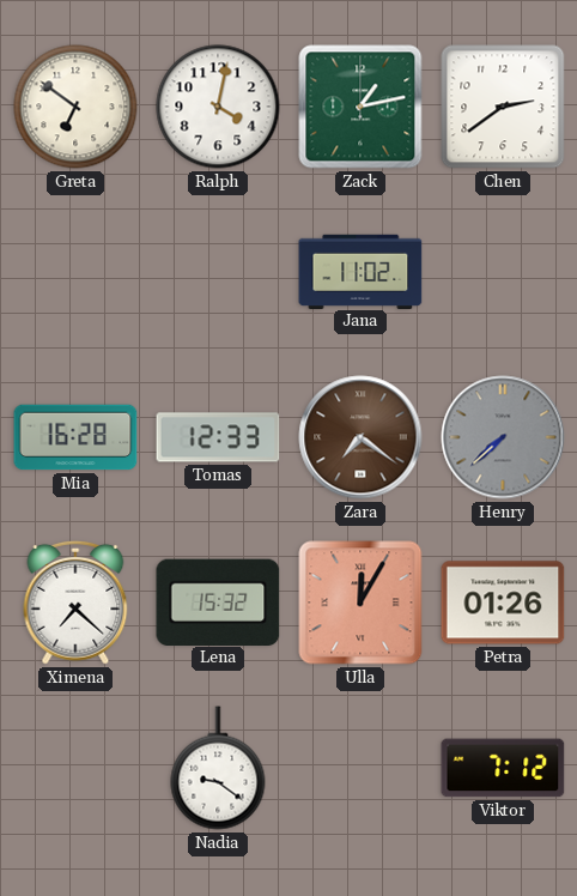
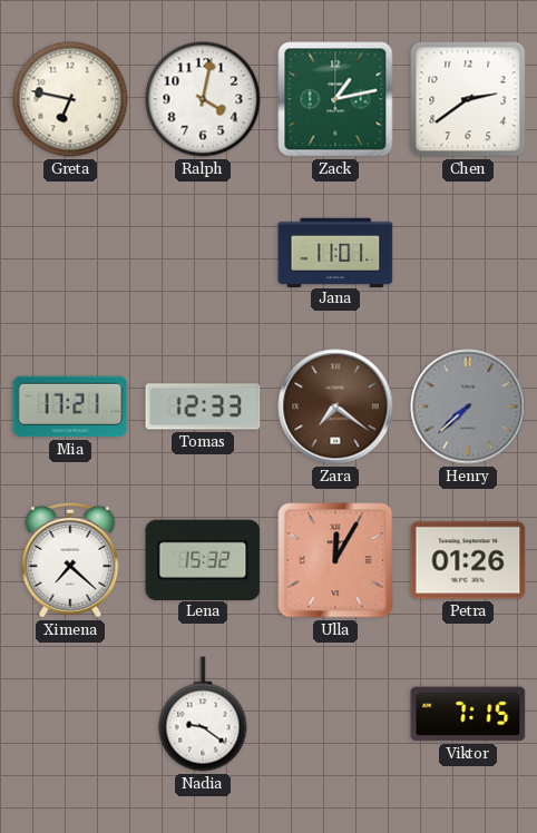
Greta: 6:51 -> 6:47 (70, 99)
Jana: 11:02 -> 11:01 (335, 252)
Mia: 16:28 -> 17:21 (70, 406)
Viktor: 7:12 -> 7:15 (468, 714)
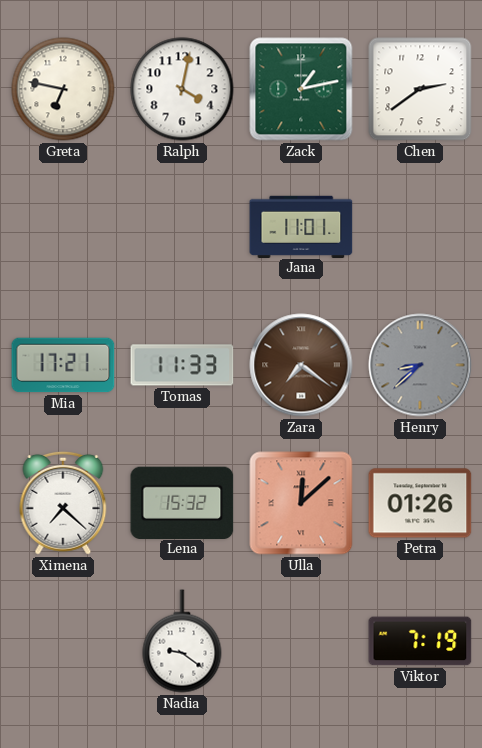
Tomas: 12:33 -> 11:33 (182, 365)
Henry: 7:38 -> 8:38 (420, 365)
Ulla: 12:05 -> 12:08 (301, 503)
Viktor: 7:15 -> 7:19 (420, 641)
